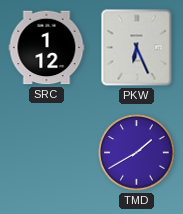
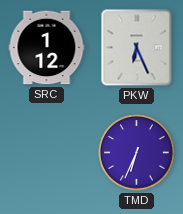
TMD: 1:40 -> 6:34 (137, 153)
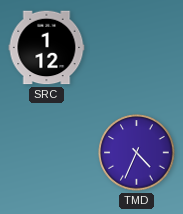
PKW: 6:26 -> none (137, 48)
TMD: 6:34 -> 4:34 (137, 153)
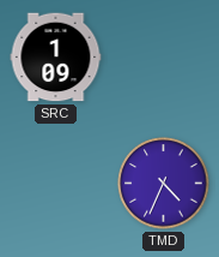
SRC: 1:12 -> 1:09 (56, 58)
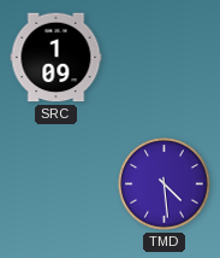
TMD: 4:34 -> 4:29 (165, 184)
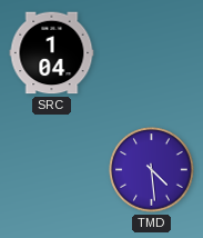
SRC: 1:09 -> 1:04 (52, 53)
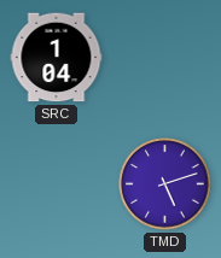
TMD: 4:29 -> 5:12 (165, 184)
